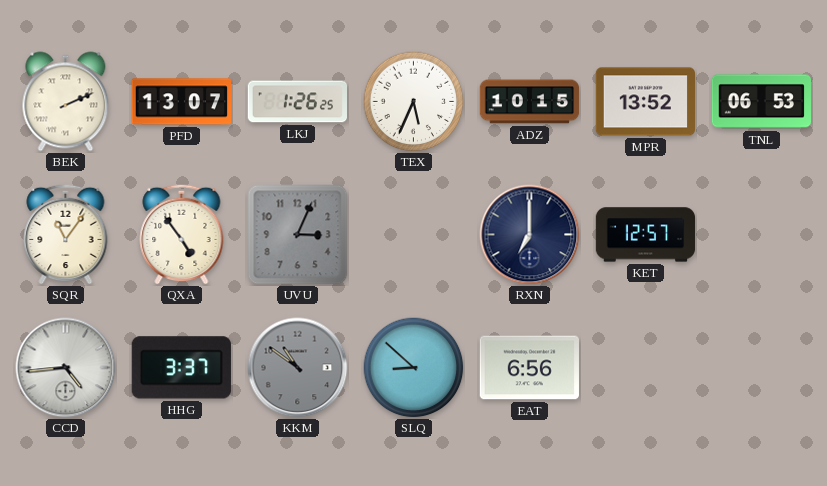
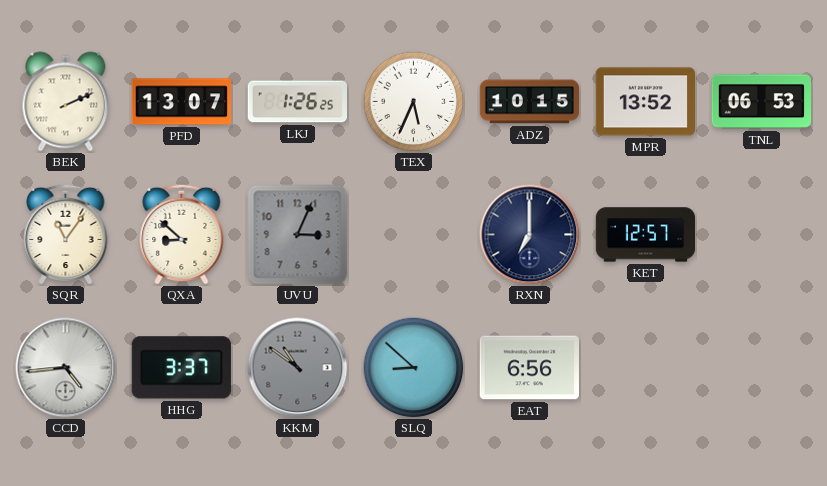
QXA: 4:54 -> 8:52 (182, 234)
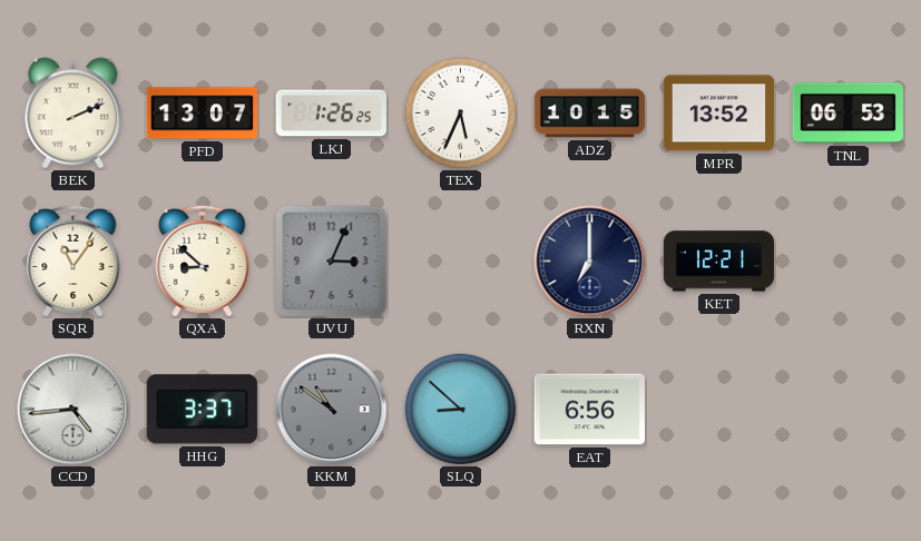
KET: 12:57 -> 12:21 (719, 262)
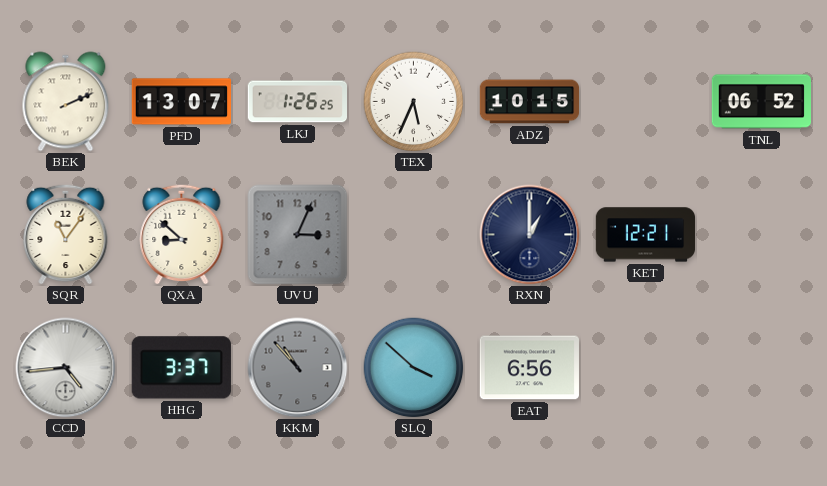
MPR: 13:52 -> none (719, 114)
TNL: 06:53 -> 06:52 (761, 102)
RXN: 7:00 -> 1:00 (530, 235)
KKM: 10:51 -> 10:53 (298, 368)
SLQ: 8:52 -> 3:52 (414, 368)
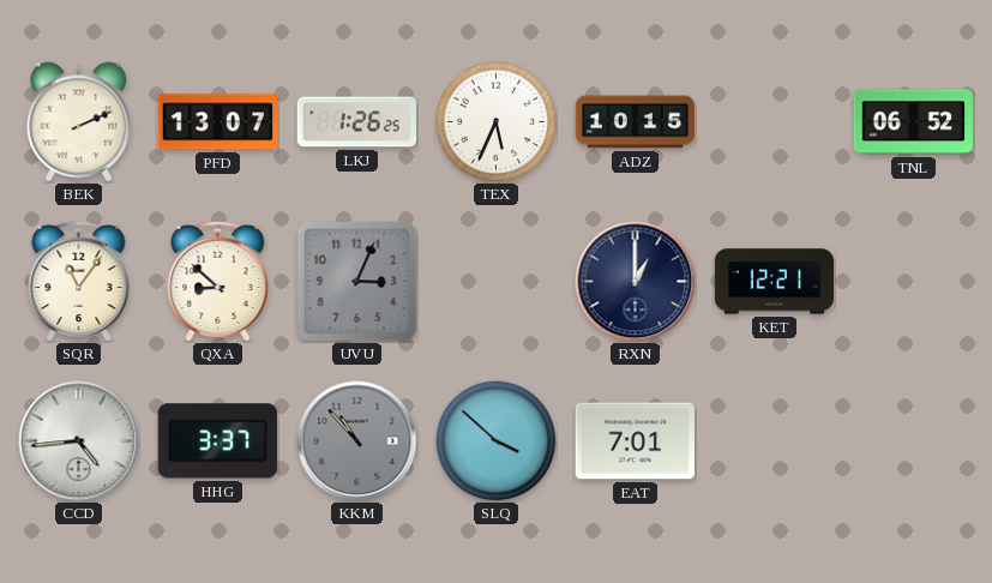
EAT: 6:56 -> 7:01 (635, 441)
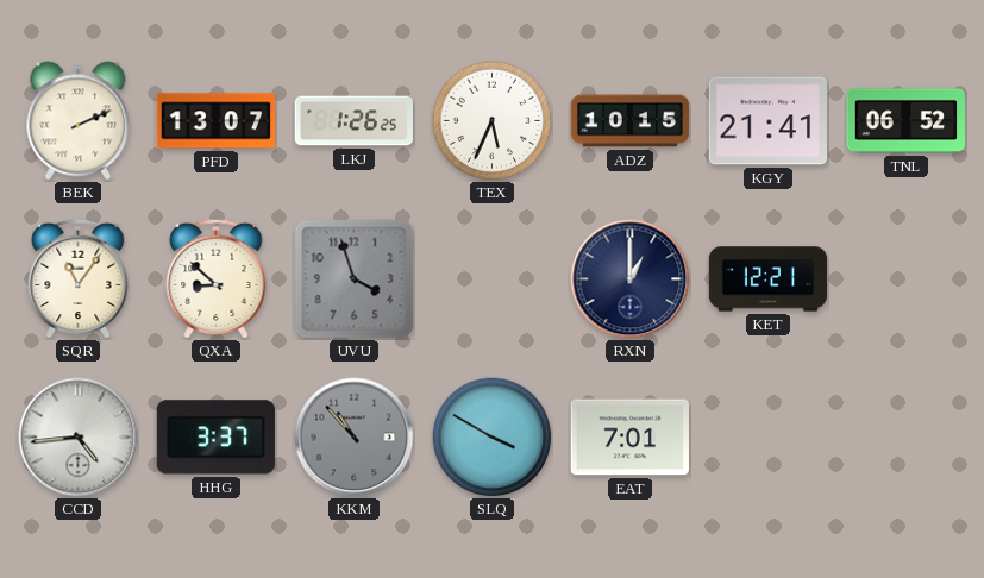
KGY: none -> 21:41 (767, 121)
UVU: 3:04 -> 3:57 (355, 279)
SLQ: 3:52 -> 3:50 (493, 438)
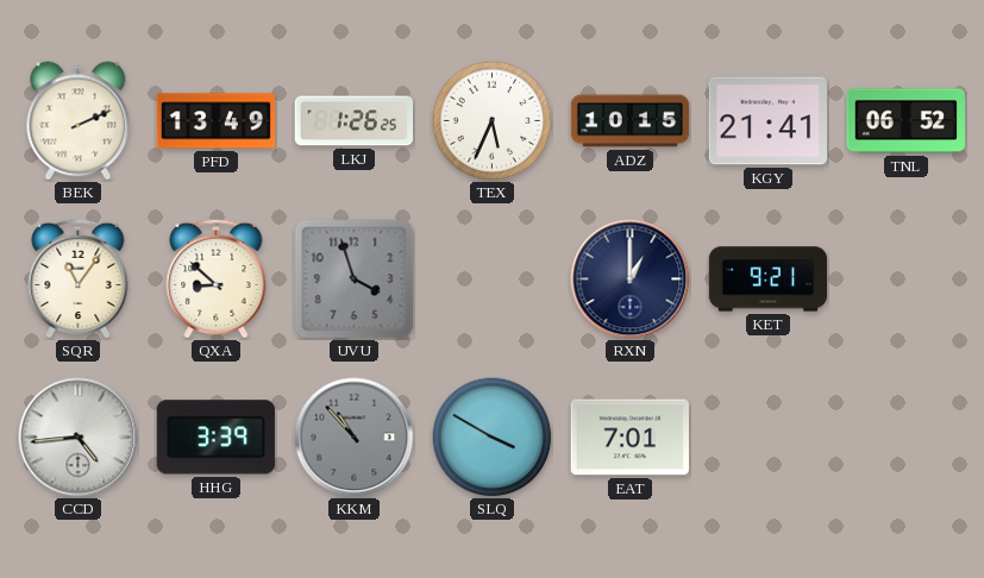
PFD: 13:07 -> 13:49 (215, 121)
KET: 12:21 -> 9:21 (769, 279)
HHG: 3:37 -> 3:39 (215, 438)
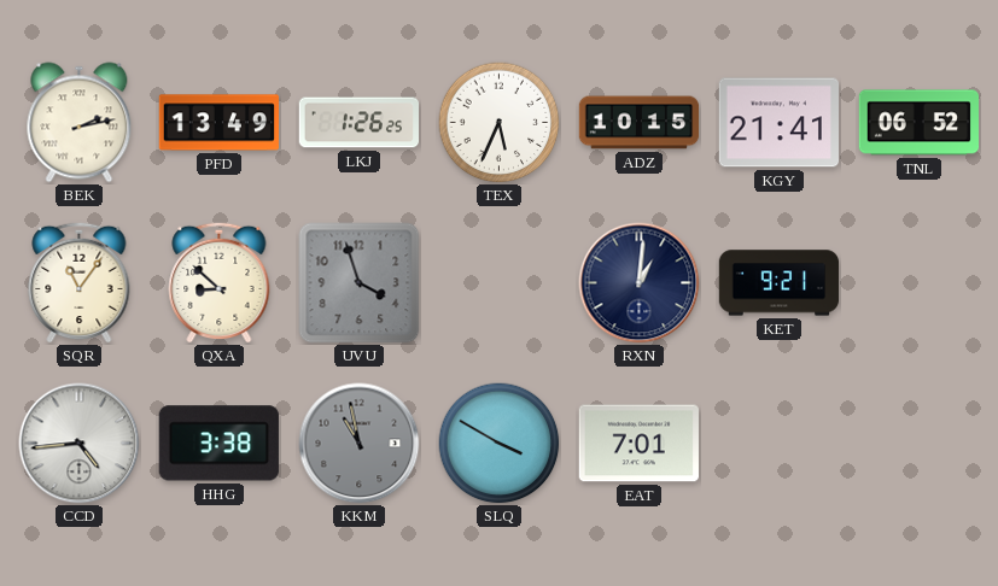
BEK: 2:11 -> 2:13 (80, 123)
RXN: 1:00 -> 1:01 (640, 283)
HHG: 3:39 -> 3:38 (218, 444)
KKM: 10:53 -> 10:58 (360, 444)
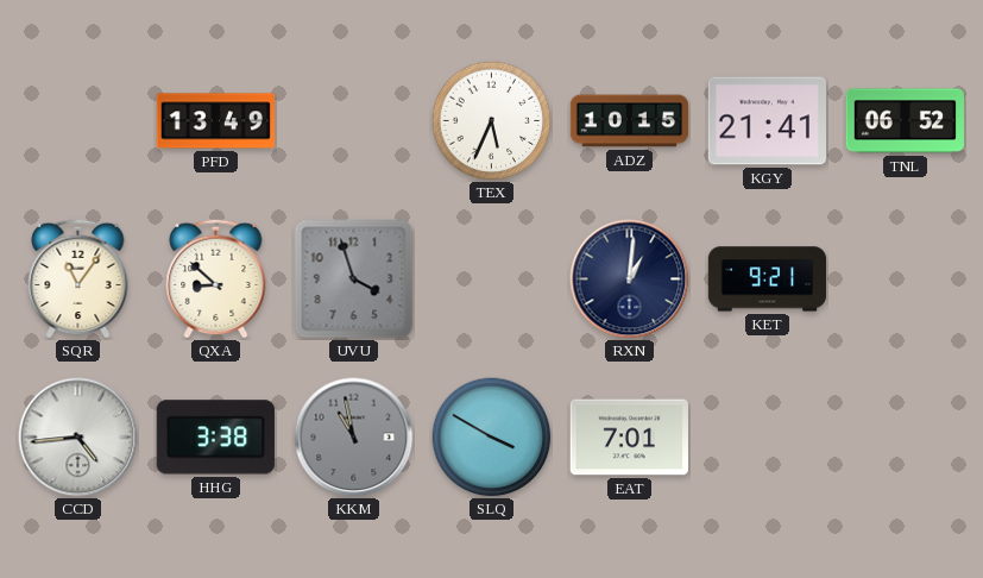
BEK: 2:13 -> none (80, 123)
LKJ: 1:26 -> none (360, 123)
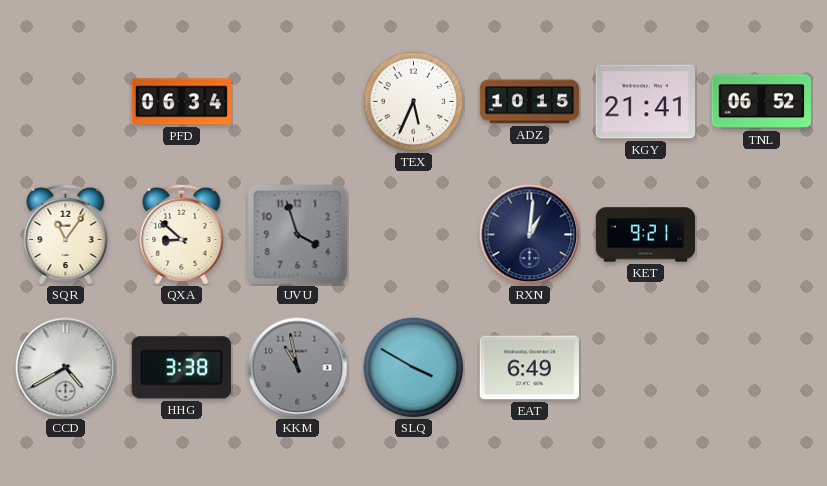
PFD: 13:49 -> 06:34 (181, 102)
CCD: 4:44 -> 4:40 (66, 368)
EAT: 7:01 -> 6:49 (529, 368)
